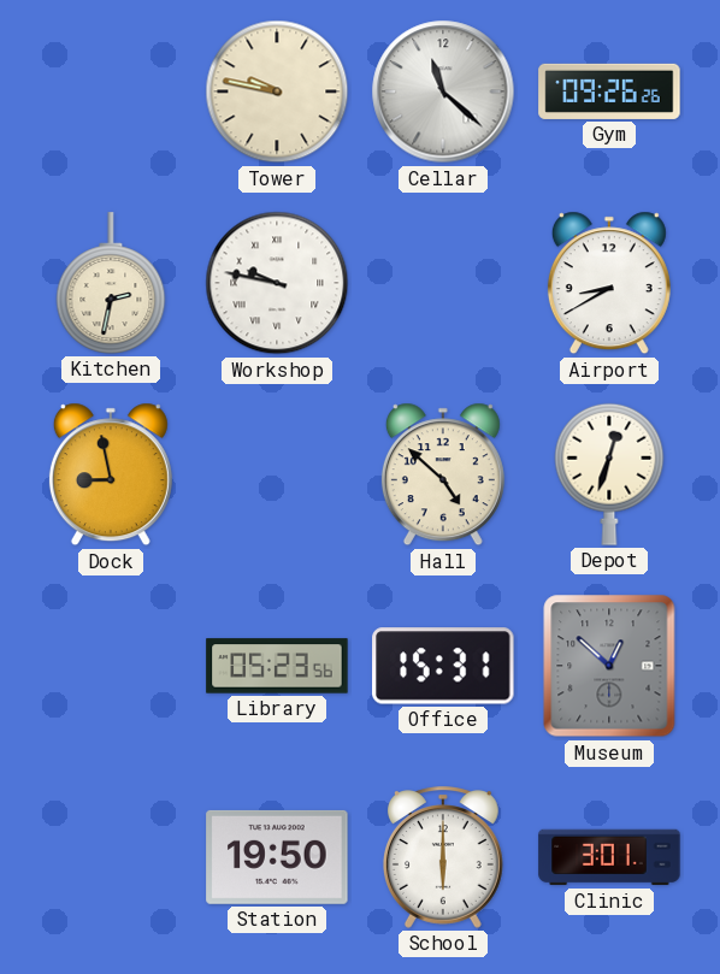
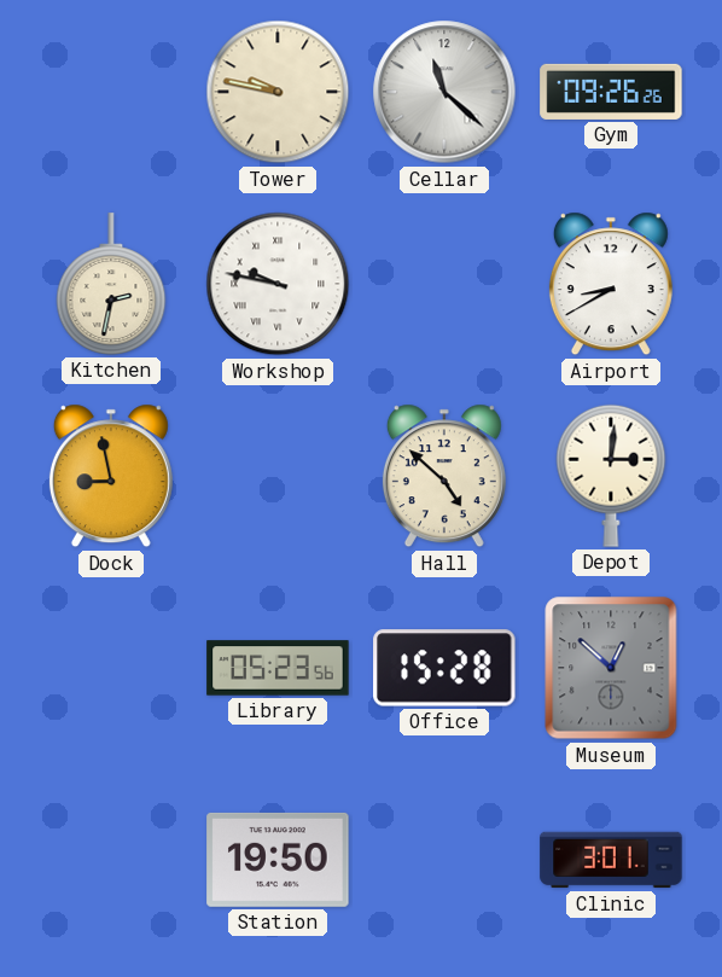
Depot: 12:33 -> 3:01 (611, 476)
Office: 15:31 -> 15:28 (444, 668)
School: 6:00 -> none (443, 857)
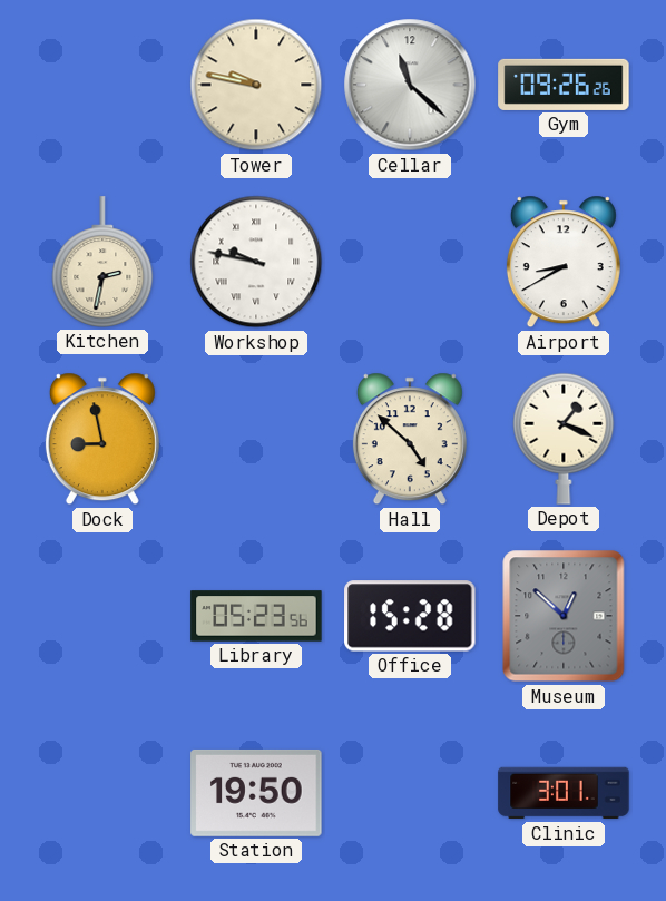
Depot: 3:01 -> 1:19 (564, 439)
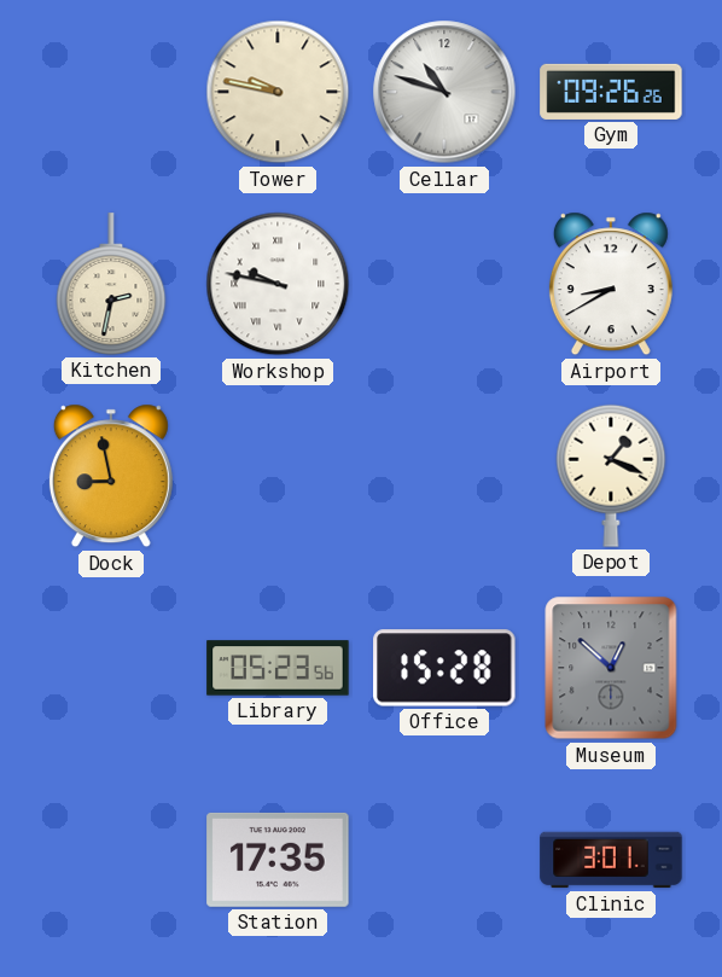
Cellar: 11:22 -> 10:48 (444, 92)
Hall: 4:52 -> none (410, 439)
Station: 19:50 -> 17:35 (278, 860)
